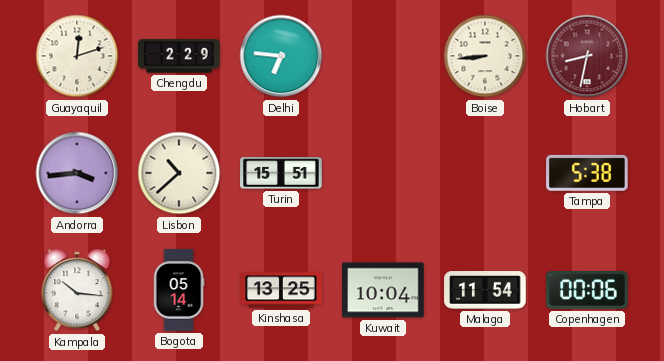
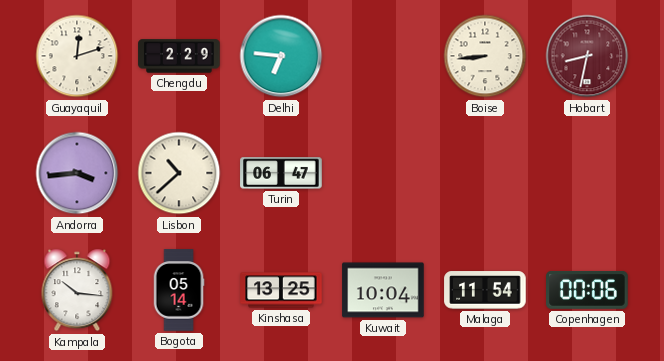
Turin: 15:51 -> 06:47 (281, 173)
Tampa: 5:38 -> none (587, 173)
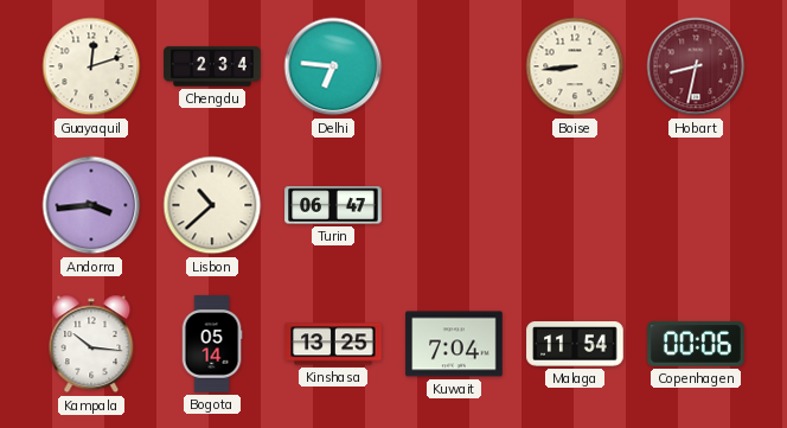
Chengdu: 2:29 -> 2:34 (212, 66)
Kuwait: 10:04 -> 7:04 (454, 344)
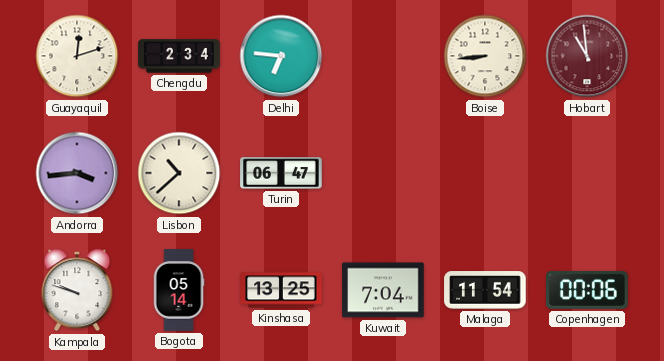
Hobart: 8:32 -> 10:59 (587, 56)
Kampala: 10:16 -> 9:48 (77, 290)
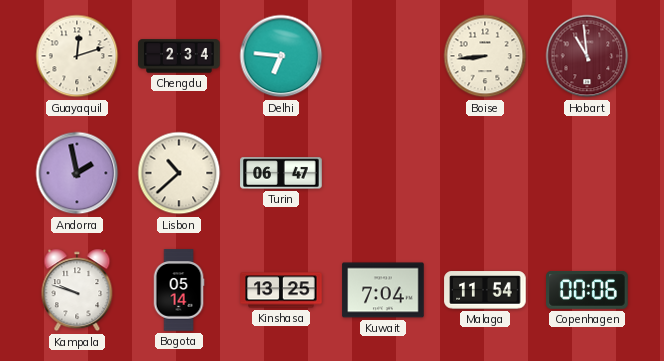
Andorra: 3:44 -> 1:58 (77, 173)
